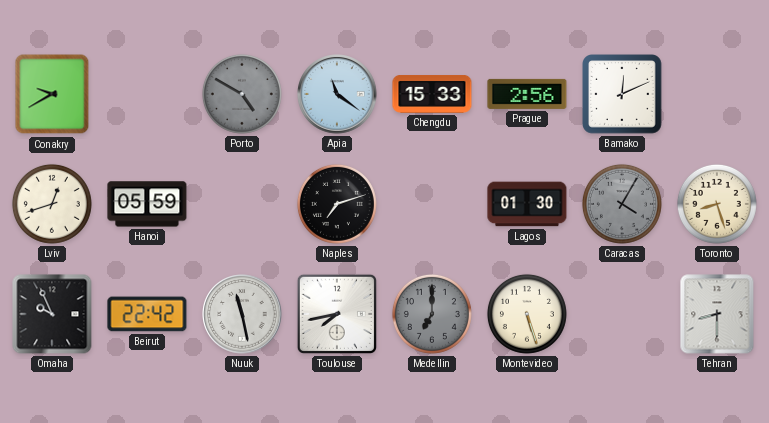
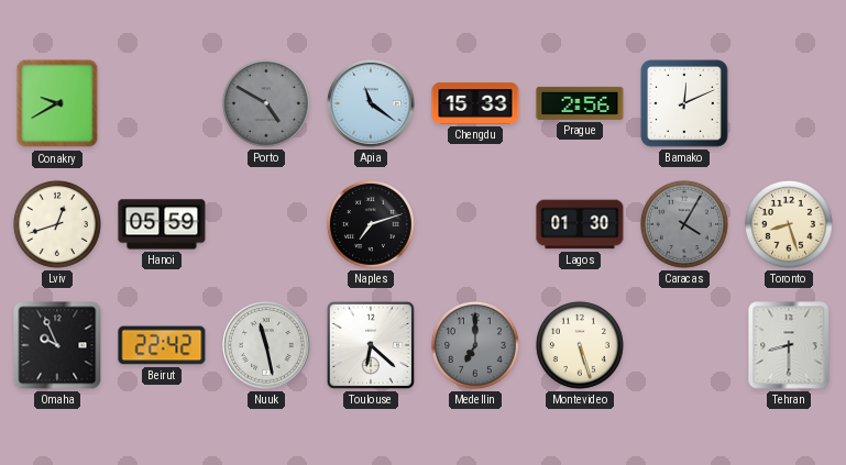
Toulouse: 7:43 -> 6:22 (371, 345)
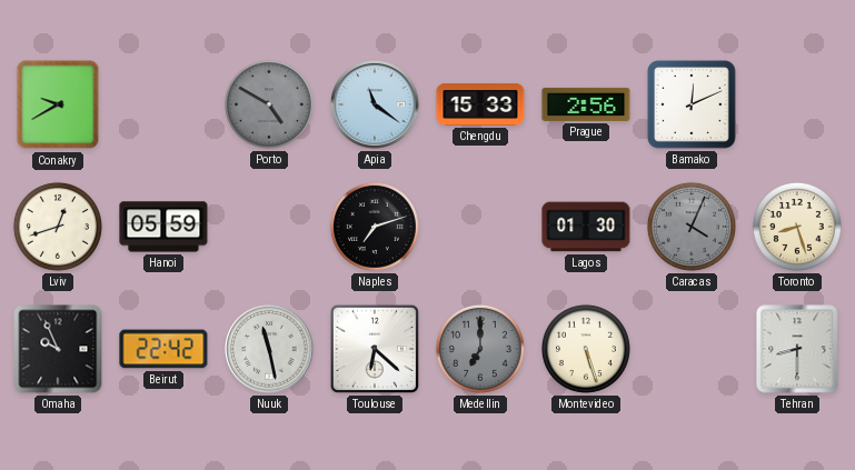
Caracas: 4:05 -> 4:04 (692, 227)
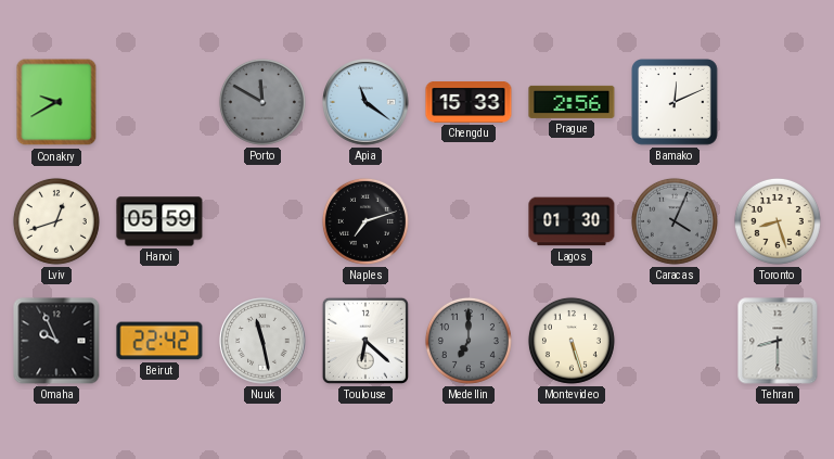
Porto: 4:50 -> 11:50 (262, 102)
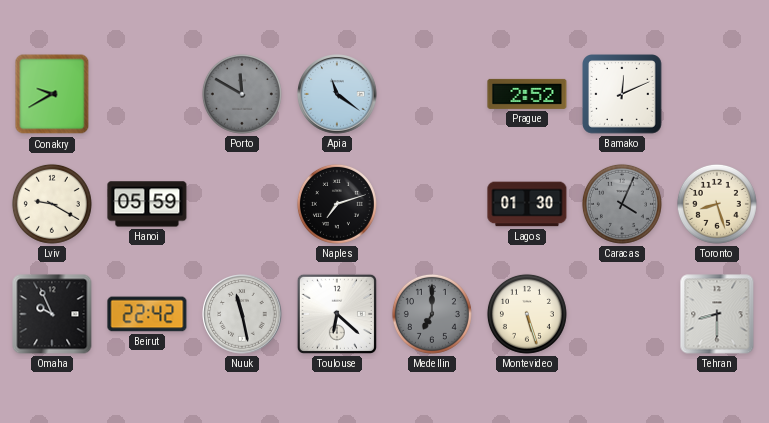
Chengdu: 15:33 -> none (469, 103)
Prague: 2:56 -> 2:52 (527, 94)
Lviv: 12:42 -> 9:20 (52, 204)
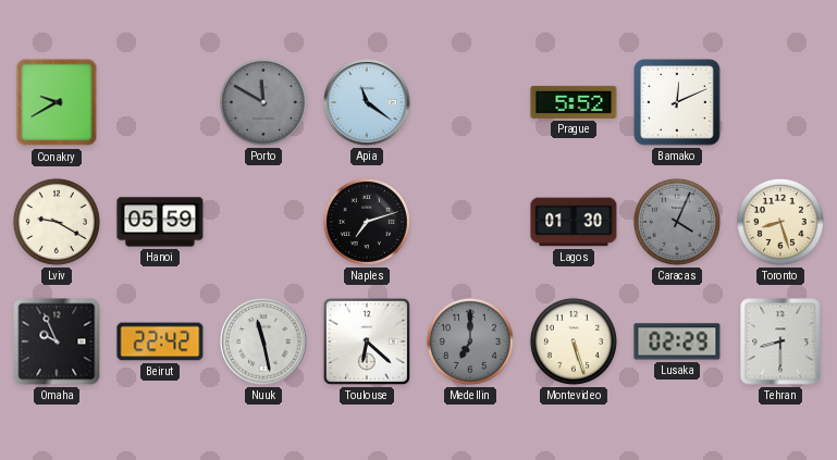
Prague: 2:52 -> 5:52 (574, 102)
Lusaka: none -> 02:29 (677, 341)
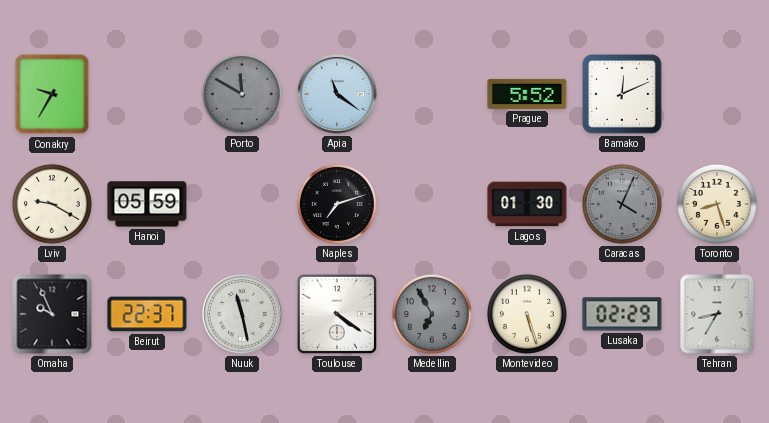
Conakry: 9:40 -> 9:35 (52, 94)
Beirut: 22:42 -> 22:37 (147, 314)
Toulouse: 6:22 -> 4:21 (337, 314)
Medellin: 7:00 -> 6:55 (432, 314)
Tehran: 8:30 -> 8:35 (717, 314)
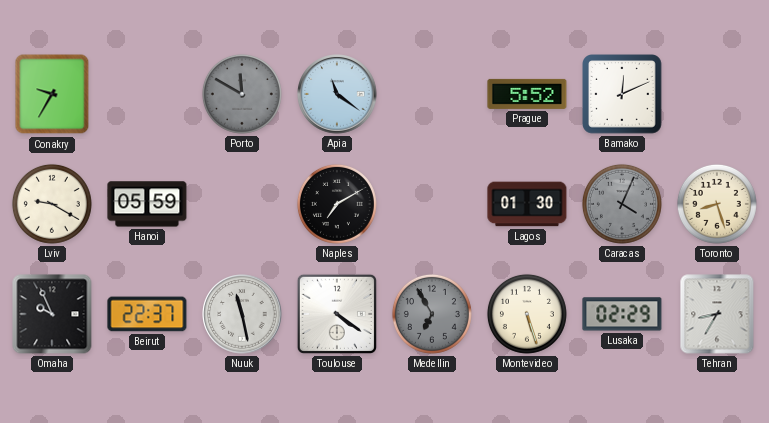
Naples: 7:12 -> 7:10 (337, 204)
